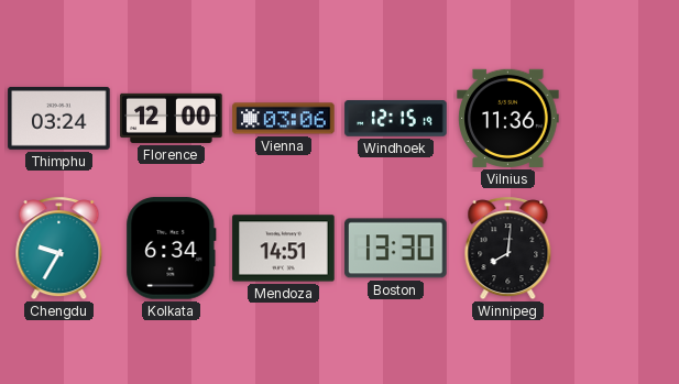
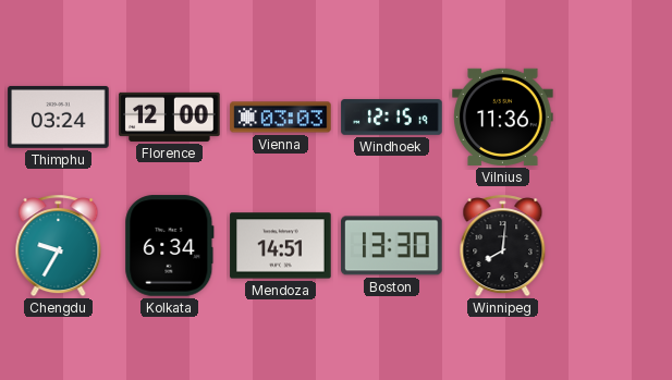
Vienna: 03:06 -> 03:03 (281, 118)
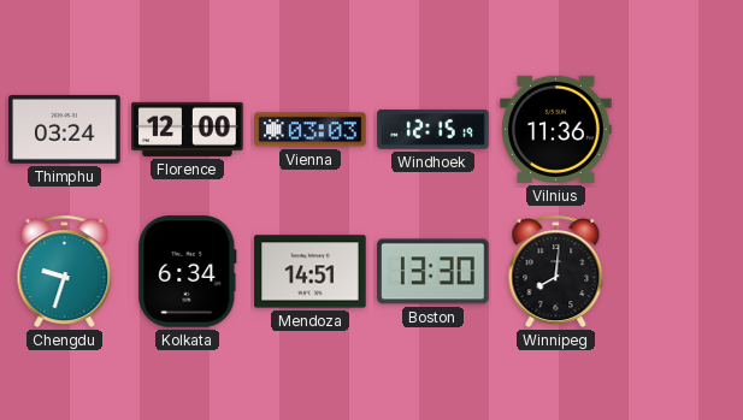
Chengdu: 9:35 -> 9:33 (65, 272)
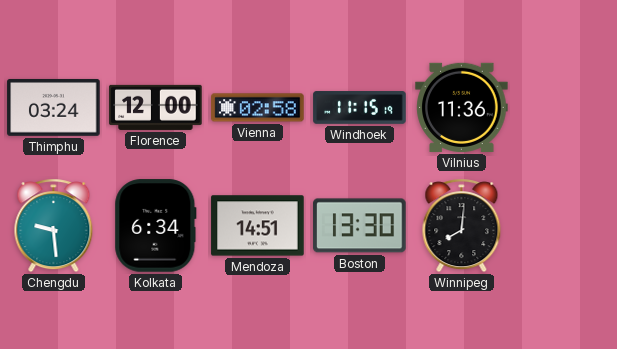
Vienna: 03:03 -> 02:58 (258, 108)
Windhoek: 12:15 -> 11:15 (360, 108)
Chengdu: 9:33 -> 9:29 (54, 226)
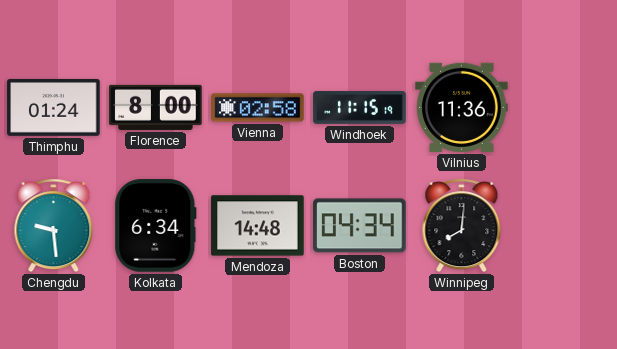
Thimphu: 03:24 -> 01:24 (54, 107)
Florence: 12:00 -> 8:00 (156, 107)
Mendoza: 14:51 -> 14:48 (258, 226)
Boston: 13:30 -> 04:34 (360, 226)
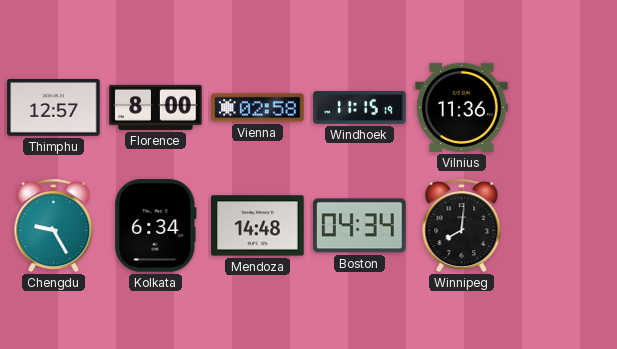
Thimphu: 01:24 -> 12:57 (54, 107)
Chengdu: 9:29 -> 9:25 (54, 226)
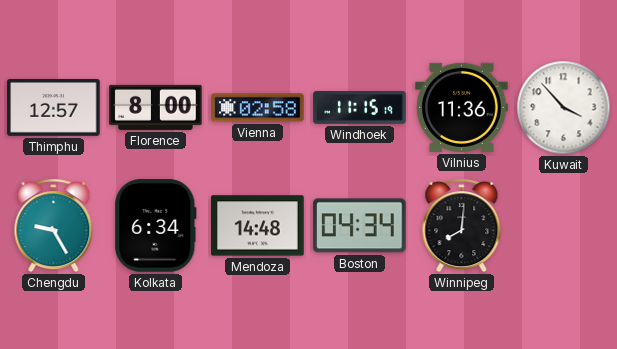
Kuwait: none -> 3:53 (564, 108)
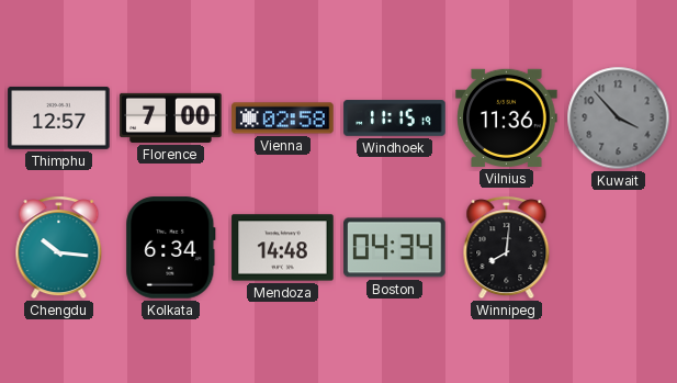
Florence: 8:00 -> 7:00 (171, 117)
Kuwait dial: white -> grey (619, 119)
Chengdu: 9:25 -> 10:16 (59, 248)
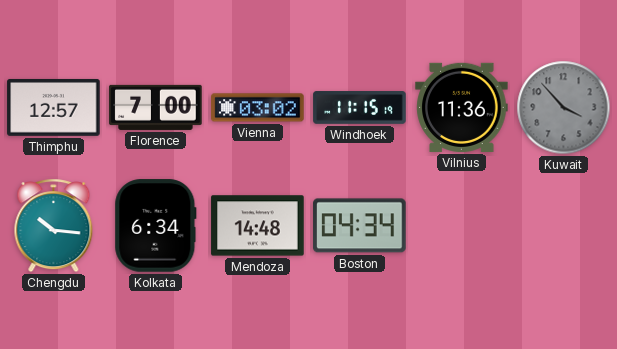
Vienna: 02:58 -> 03:02 (258, 108)
Winnipeg: 8:01 -> none (507, 248)
